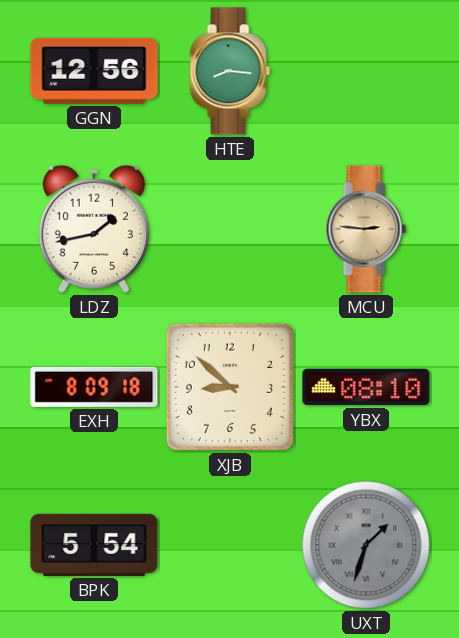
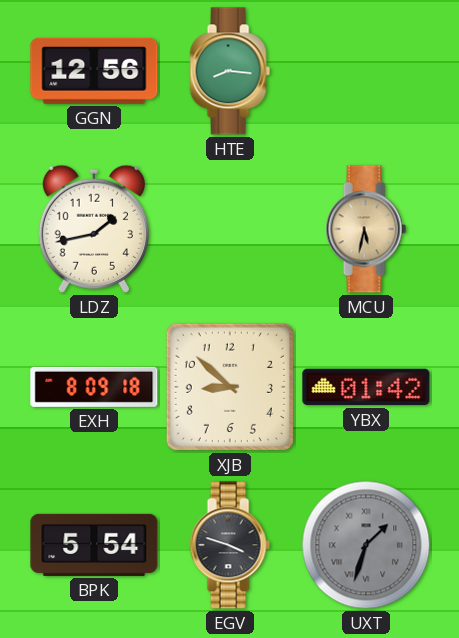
MCU: 2:46 -> 5:32 (366, 229)
YBX: 08:10 -> 01:42 (366, 387)
EGV: none -> 3:48 (230, 545)
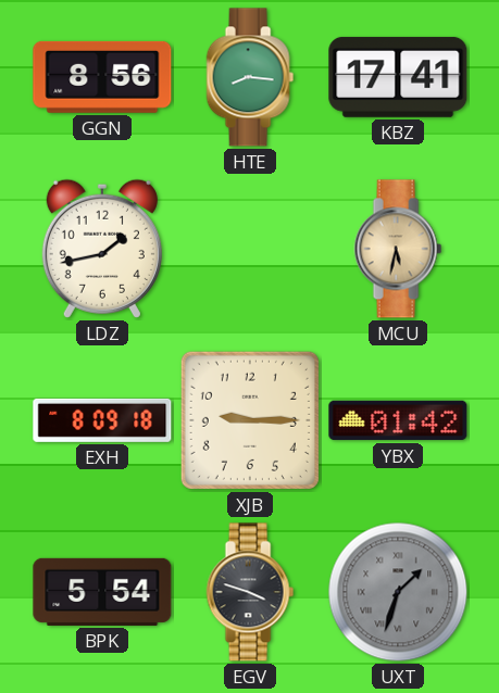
GGN: 12:56 -> 8:56 (102, 77)
KBZ: none -> 17:41 (398, 77)
XJB: 8:52 -> 9:15 (250, 420)
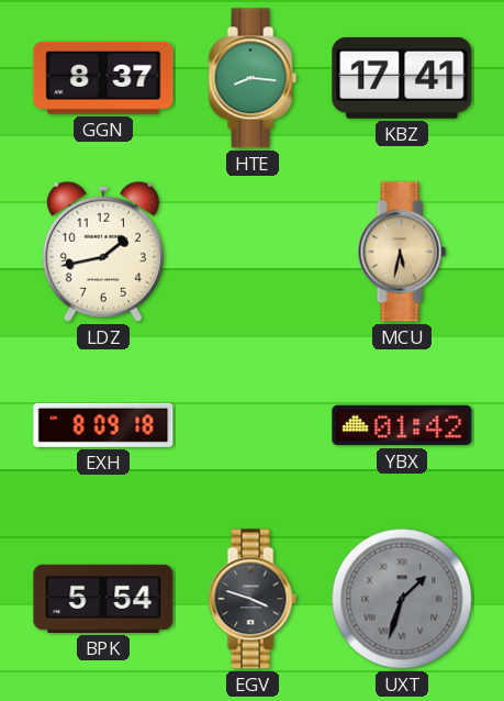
GGN: 8:56 -> 8:37 (103, 78)
XJB: 9:15 -> none (250, 420)
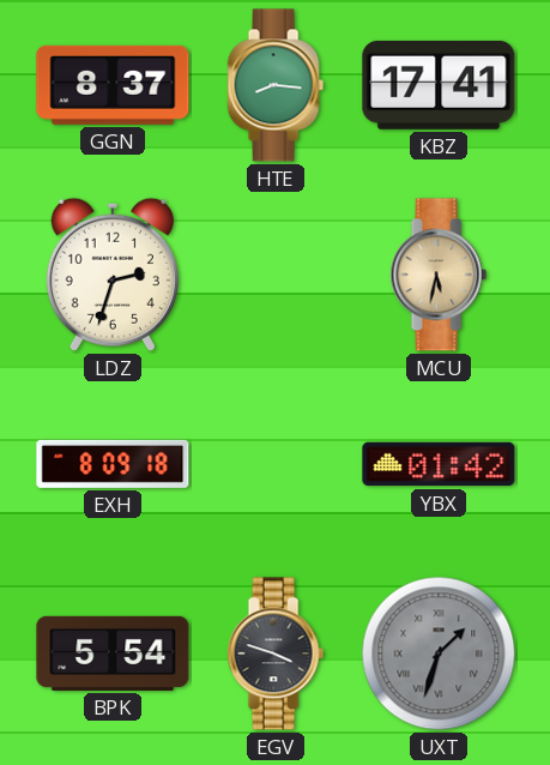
LDZ: 1:43 -> 2:33 (113, 275)
